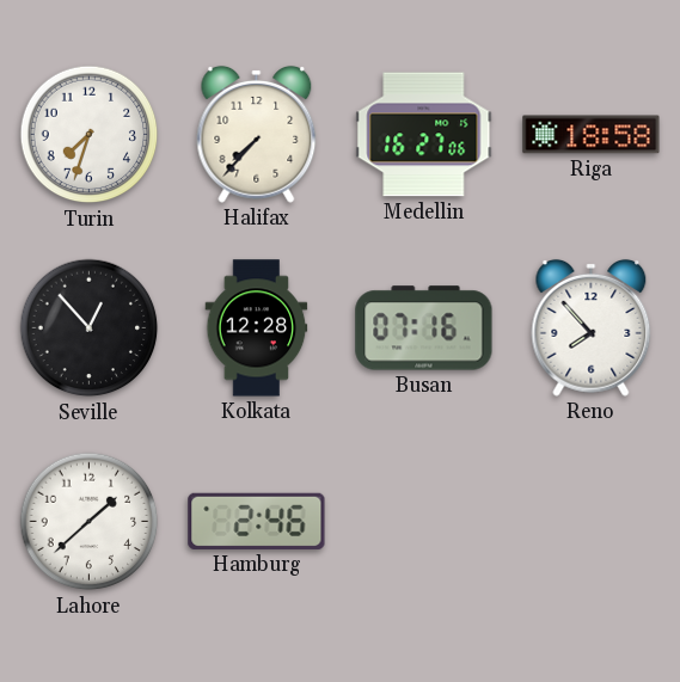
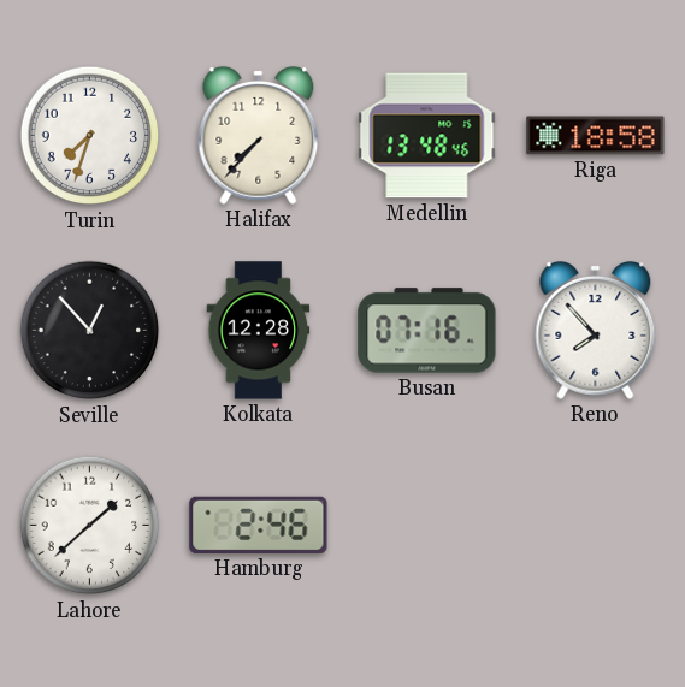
Medellin: 16:27 -> 13:48 (427, 136)
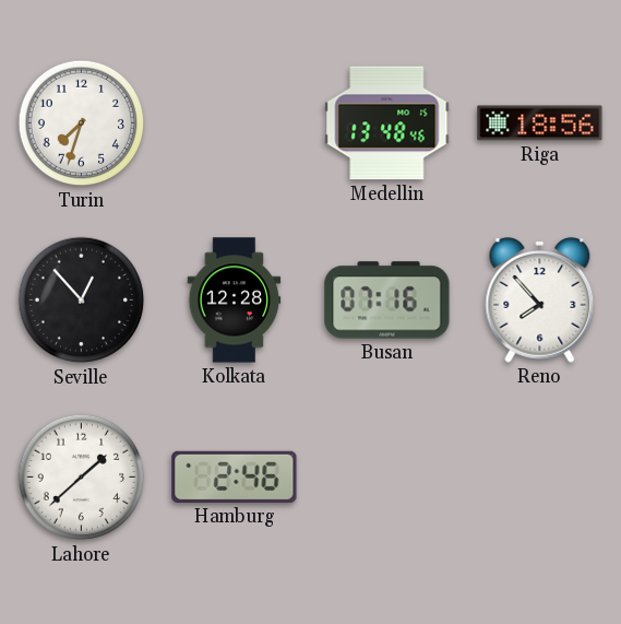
Halifax: 7:37 -> none (259, 135)
Riga: 18:58 -> 18:56 (540, 123)
